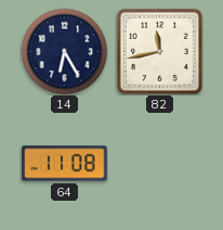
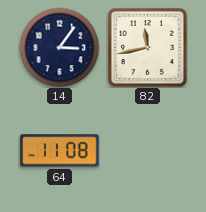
14: 6:25 -> 3:06 (59, 47)
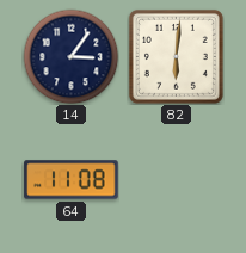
82: 11:43 -> 6:01 (176, 56)
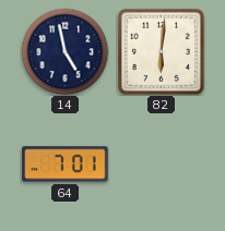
14: 3:06 -> 4:58 (64, 51)
64: 11:08 -> 7:01 (66, 165)
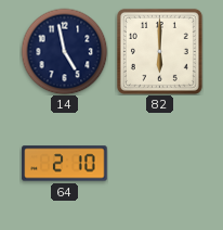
82: 6:01 -> 6:00 (159, 51)
64: 7:01 -> 2:10 (65, 164)
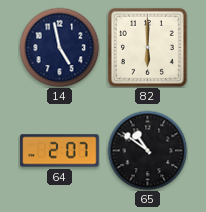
64: 2:10 -> 2:07 (60, 151)
65: none -> 10:51 (147, 150)
